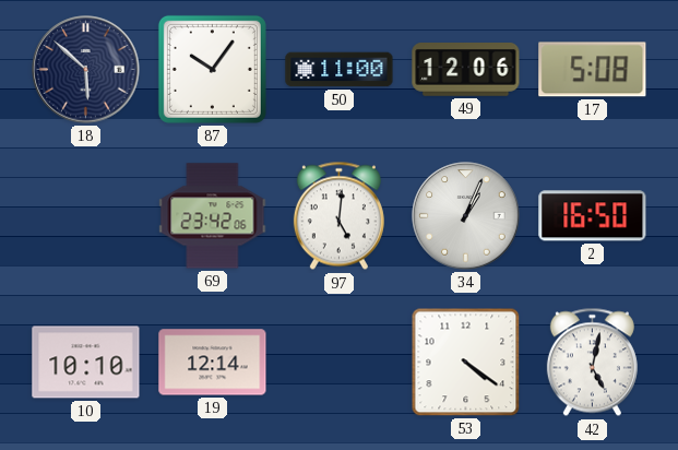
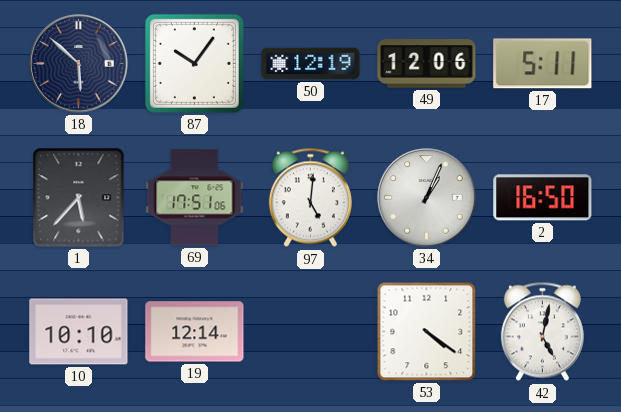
50: 11:00 -> 12:19 (311, 64)
17: 5:08 -> 5:11 (543, 64)
1: none -> 5:37 (79, 198)
69: 23:42 -> 17:51 (195, 198)
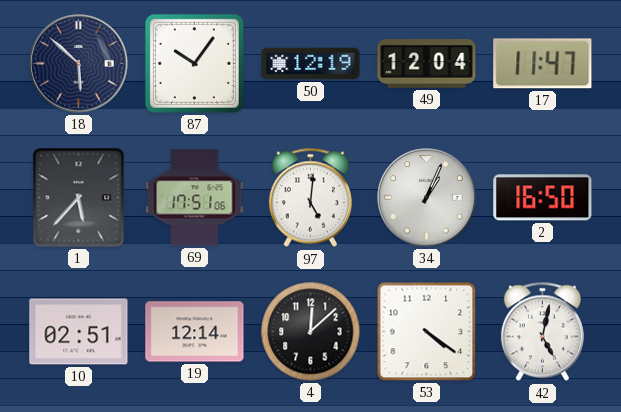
49: 12:06 -> 12:04 (427, 64)
17: 5:11 -> 11:47 (543, 64)
10: 10:10 -> 02:51 (79, 332)
4: none -> 12:08 (311, 332)
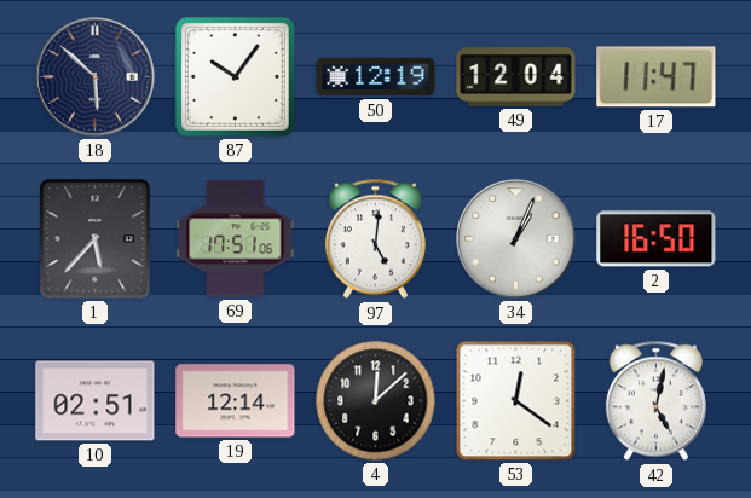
53: 4:21 -> 12:21 (516, 401)
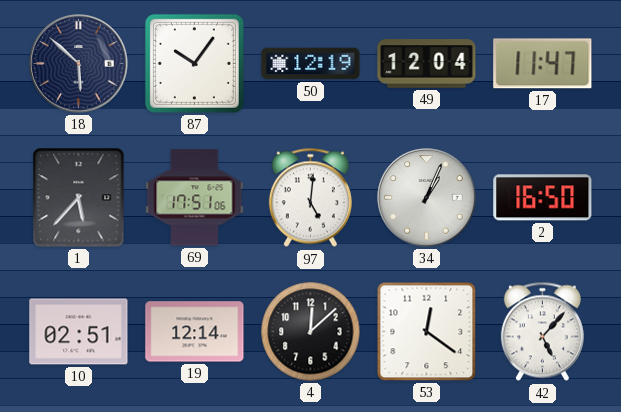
42: 5:02 -> 5:07 (542, 332)
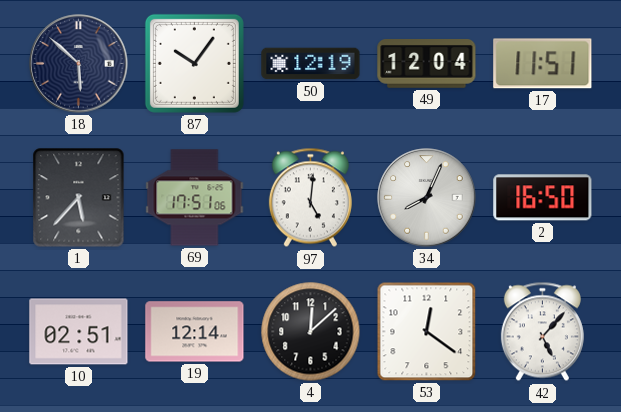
17: 11:47 -> 11:51 (543, 64)
34: 1:04 -> 8:04 (427, 198)
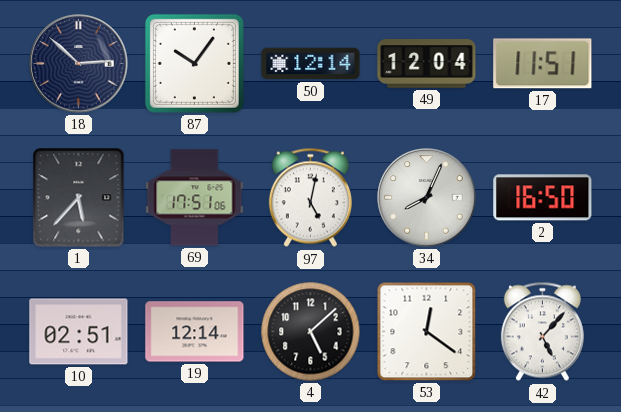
18: 5:52 -> 2:52 (79, 64)
50: 12:19 -> 12:14 (311, 64)
97: 5:01 -> 5:02 (310, 198)
4: 12:08 -> 5:08 (311, 332)
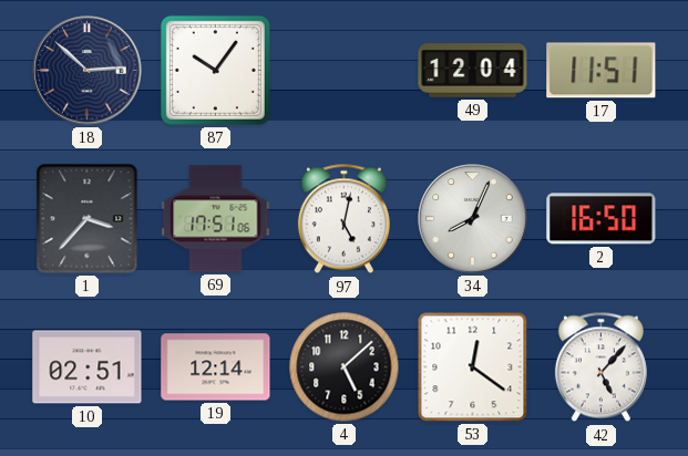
50: 12:14 -> none (311, 64)
1: 5:37 -> 3:37 (88, 219)
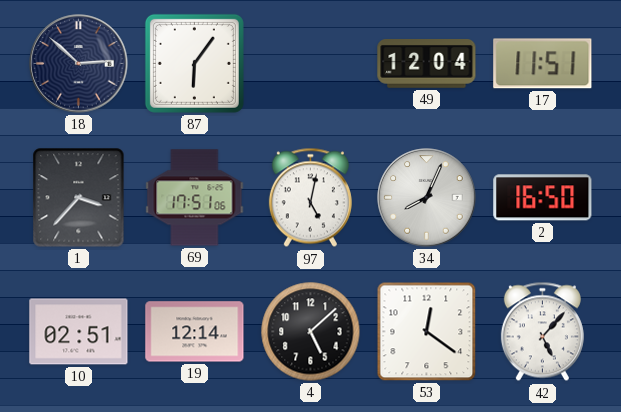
87: 10:06 -> 6:06 (194, 63)
